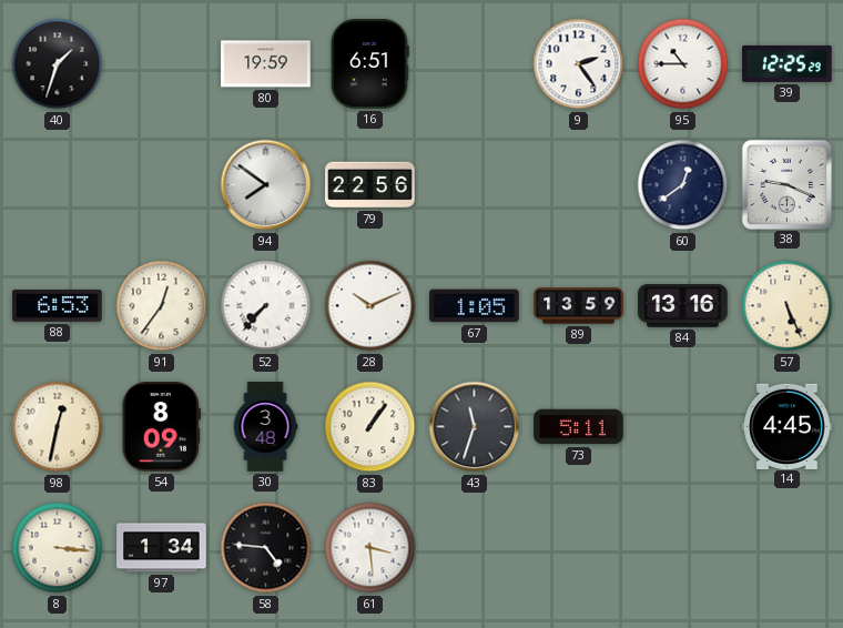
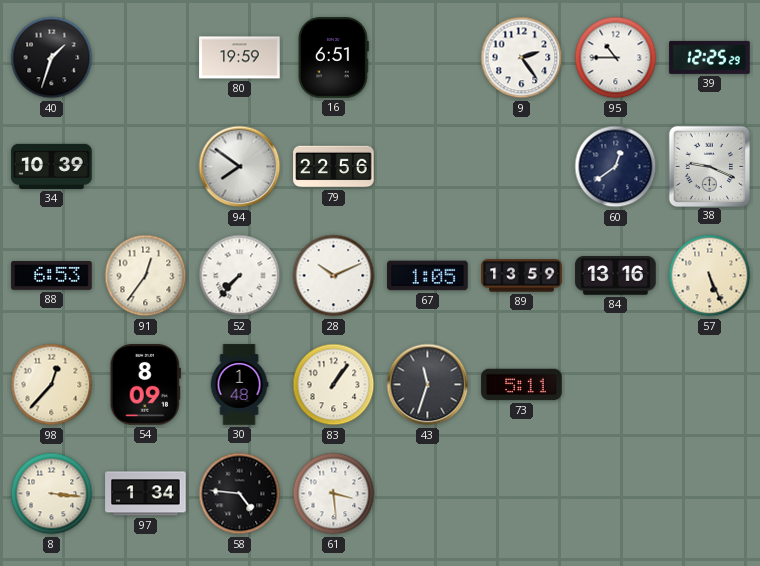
34: none -> 10:39 (52, 166)
98: 12:32 -> 12:37 (52, 385)
30: 3:48 -> 1:48 (239, 385)
14: 4:45 -> none (788, 426)
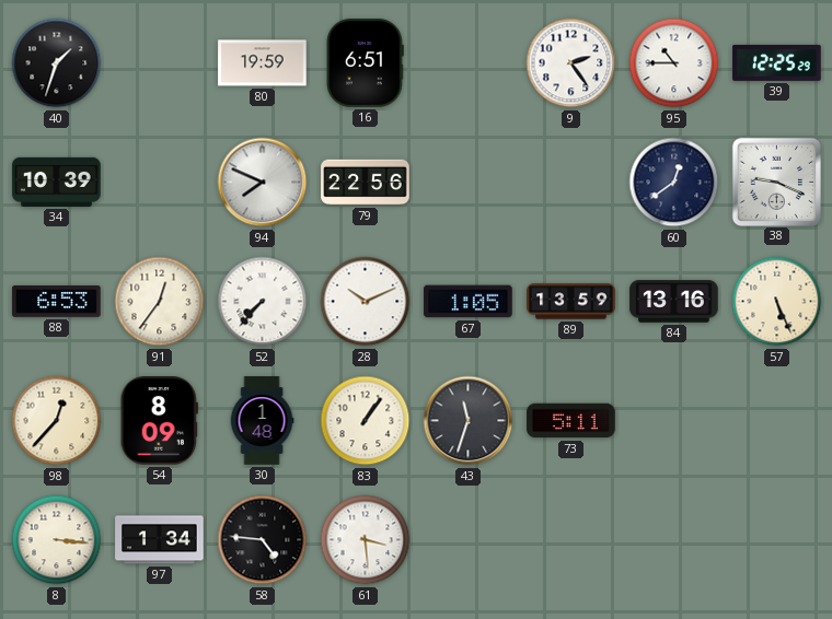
94: 7:51 -> 7:49 (263, 183)
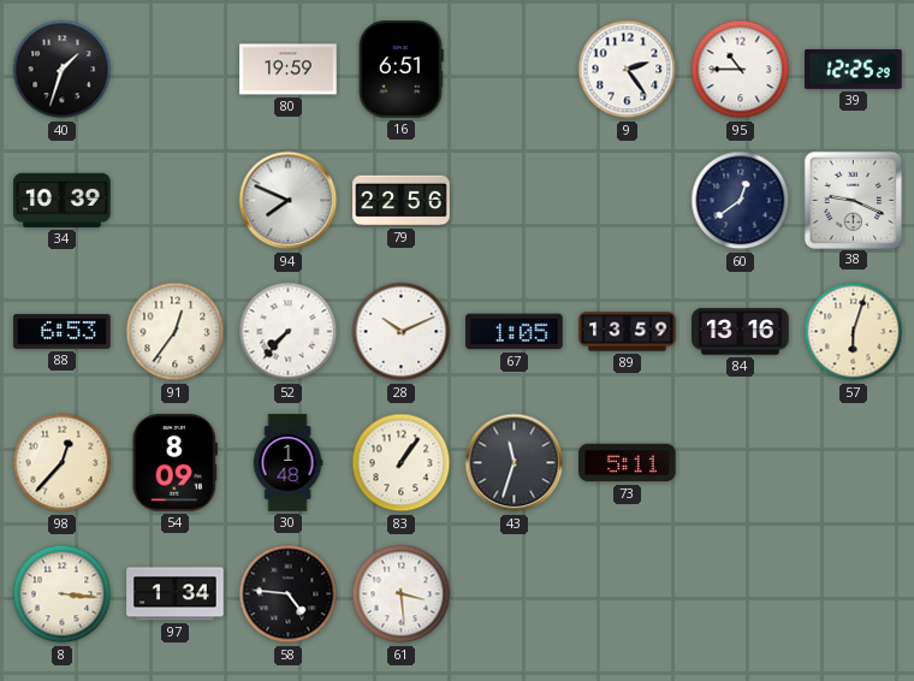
57: 5:26 -> 6:03 (854, 332)
